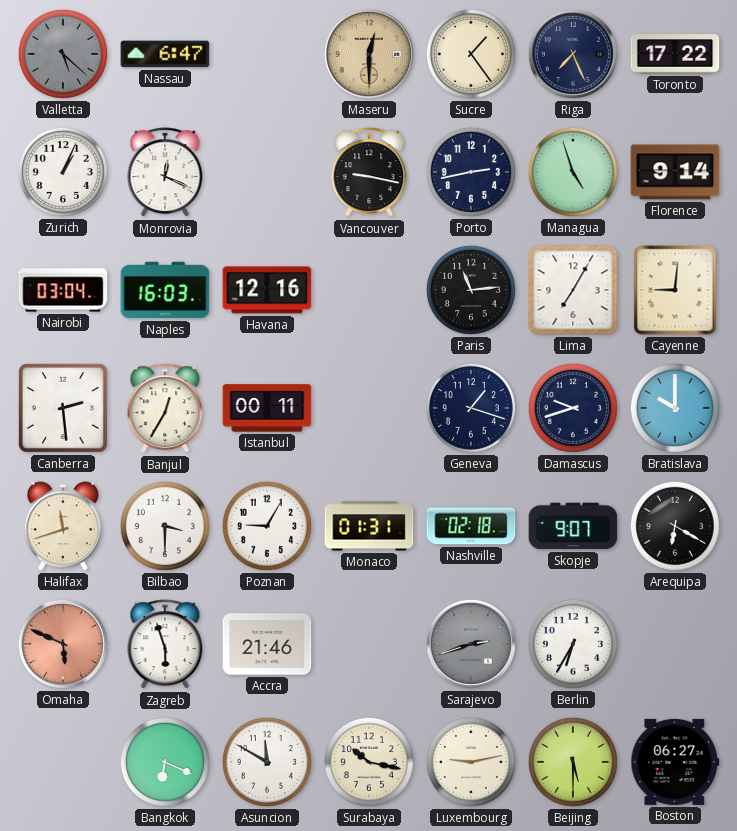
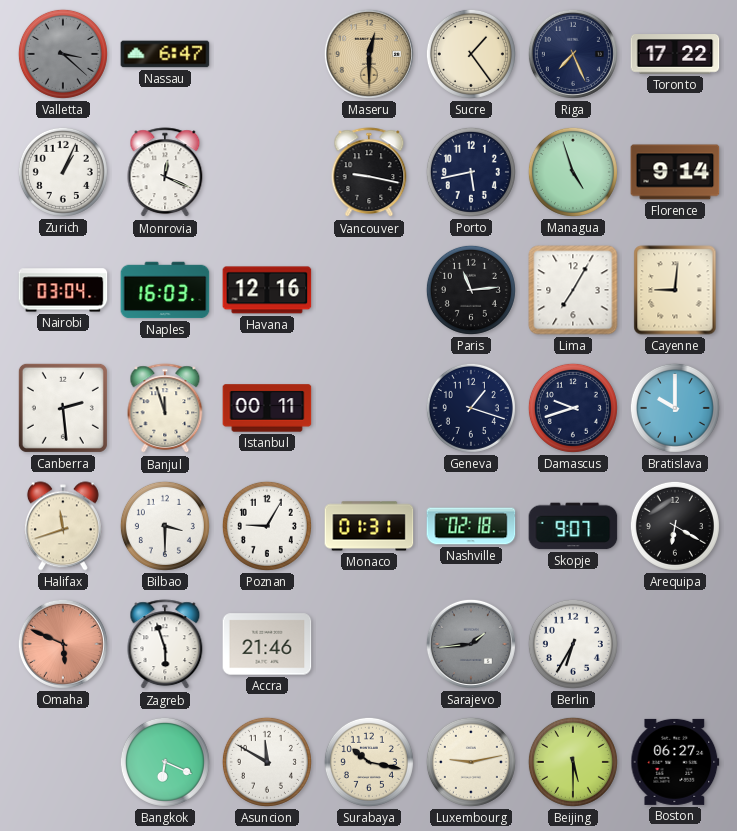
Valletta: 5:22 -> 3:22 (63, 54)
Porto: 2:43 -> 5:43 (471, 172)
Banjul: 12:35 -> 11:57 (165, 409)
Sarajevo: 2:42 -> 1:44 (471, 644)
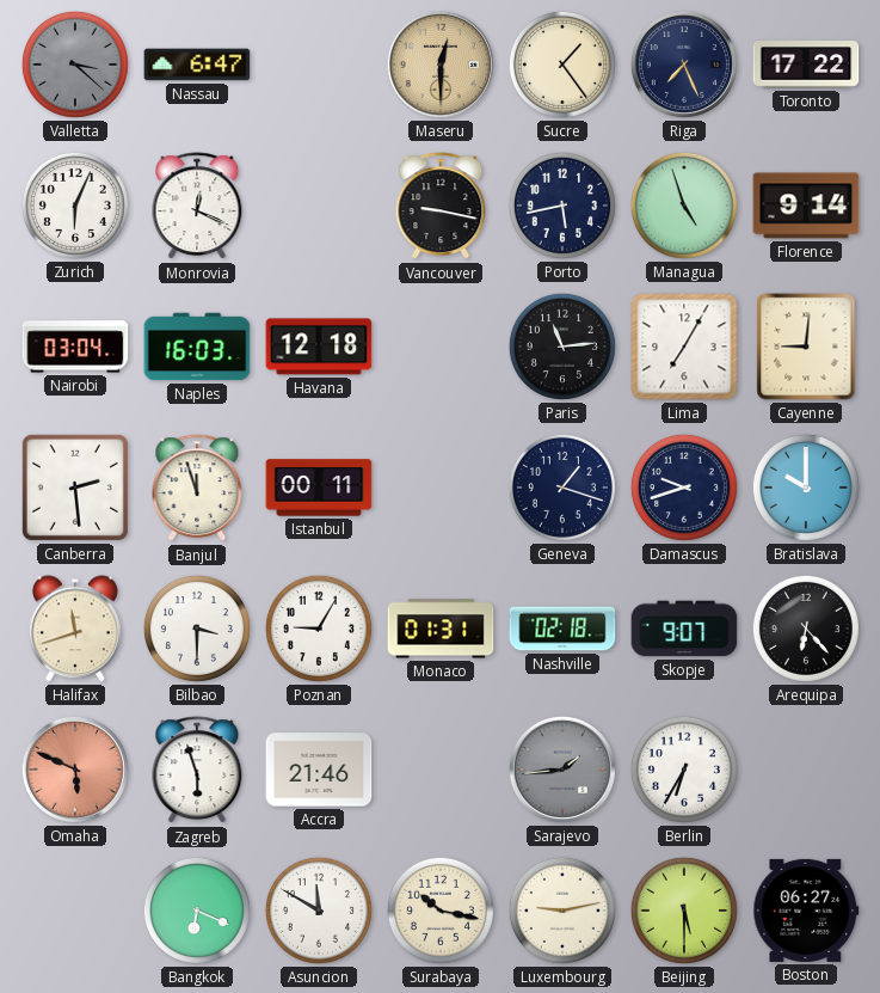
Zurich: 1:04 -> 6:04 (75, 206)
Havana: 12:16 -> 12:18 (319, 347)
Arequipa: 6:20 -> 6:23 (806, 629)
